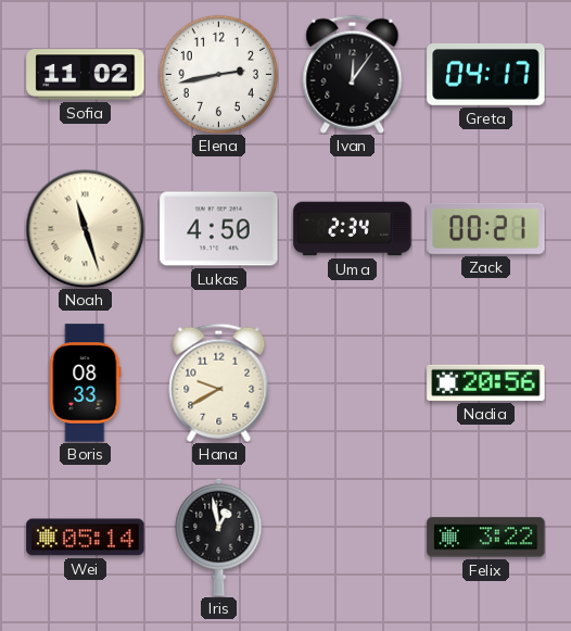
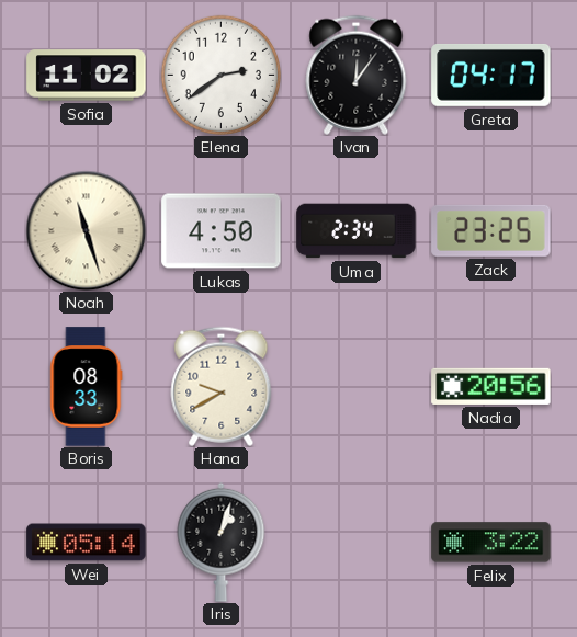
Elena: 2:43 -> 2:39 (220, 75)
Zack: 00:21 -> 23:25 (491, 230)
Iris: 12:58 -> 1:03 (222, 542)
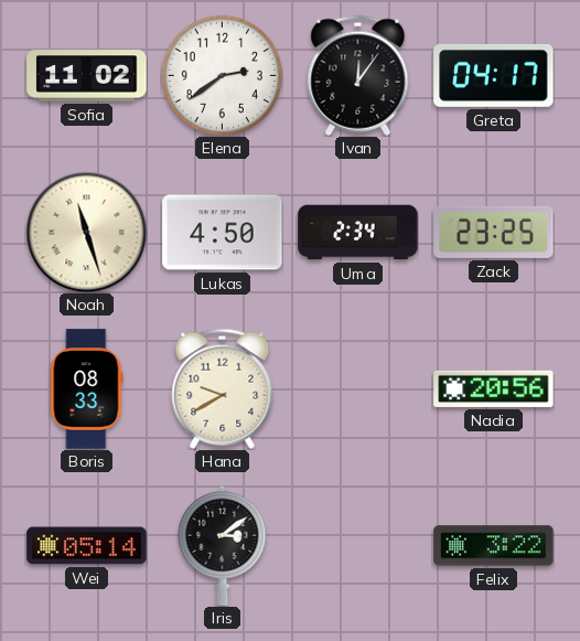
Iris: 1:03 -> 3:09 (223, 545)
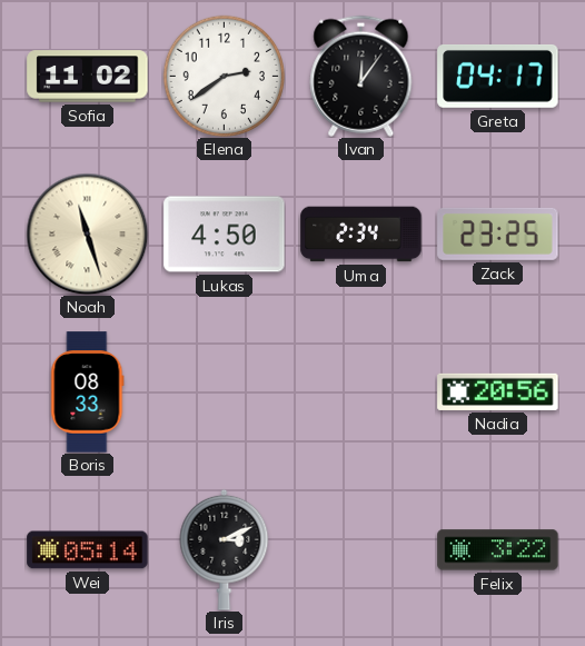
Hana: 9:40 -> none (223, 388)
Iris: 3:09 -> 3:11 (225, 549)
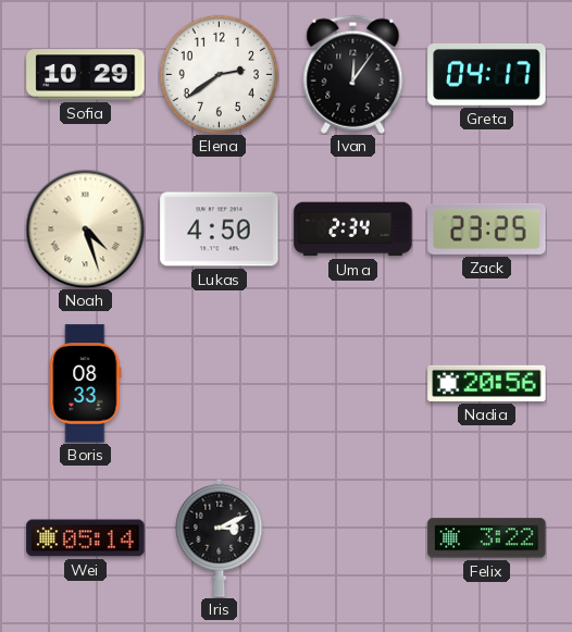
Sofia: 11:02 -> 10:29 (86, 75)
Noah: 11:27 -> 4:27 (85, 228)
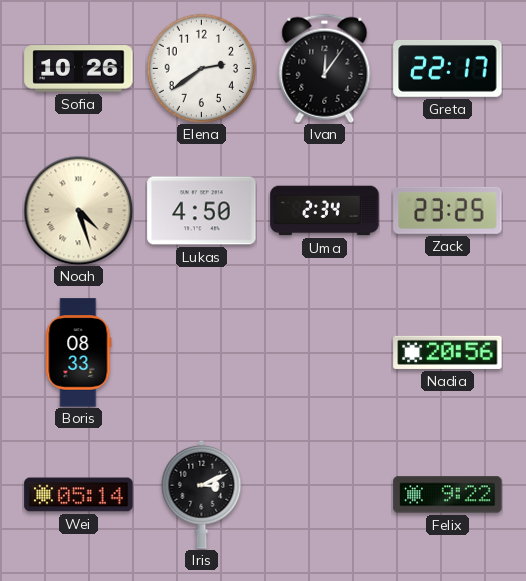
Sofia: 10:29 -> 10:26 (79, 69)
Greta: 04:17 -> 22:17 (448, 68)
Felix: 3:22 -> 9:22 (448, 495)
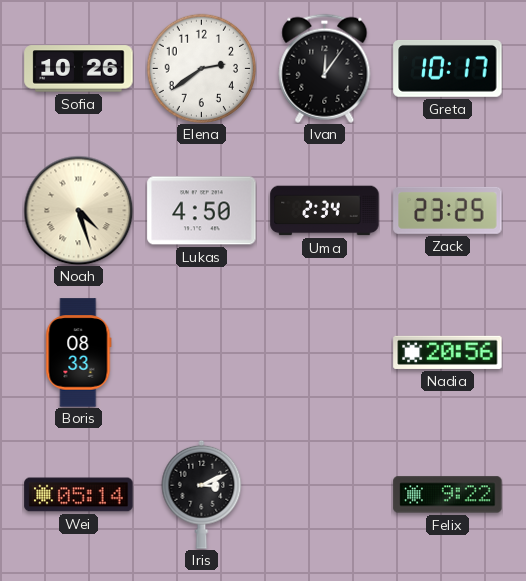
Greta: 22:17 -> 10:17 (448, 68)
